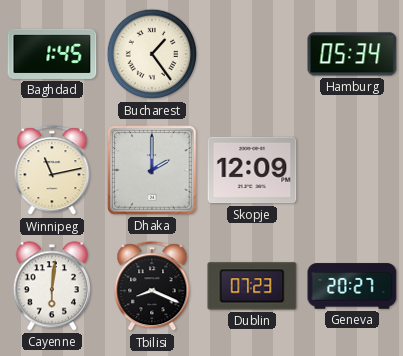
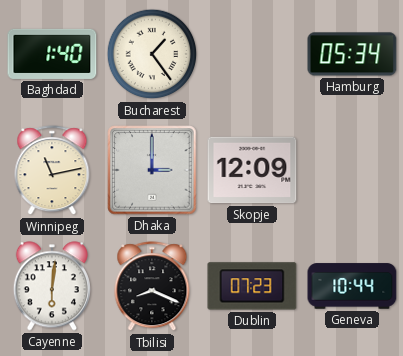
Baghdad: 1:45 -> 1:40 (52, 54)
Dhaka: 2:00 -> 3:00 (152, 170)
Geneva: 20:27 -> 10:44 (352, 286)
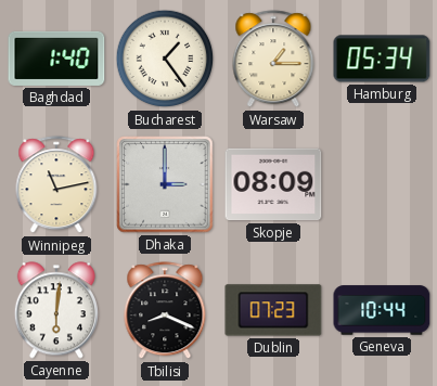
Warsaw: none -> 1:15 (273, 60)
Skopje: 12:09 -> 08:09 (273, 184)
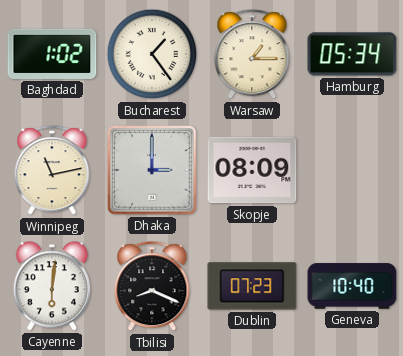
Baghdad: 1:40 -> 1:02 (52, 54)
Geneva: 10:44 -> 10:40 (352, 286)
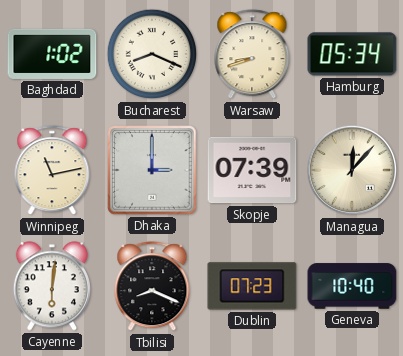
Bucharest: 1:24 -> 8:19 (152, 54)
Warsaw: 1:15 -> 8:42 (252, 55)
Skopje: 08:09 -> 07:39 (252, 170)
Managua: none -> 12:07 (352, 170)
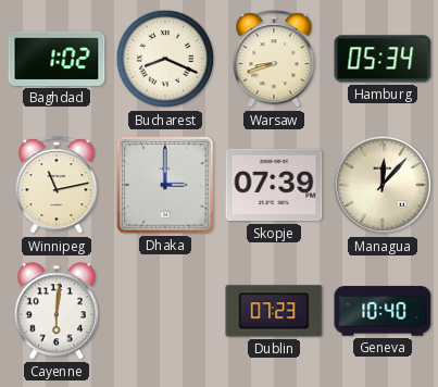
Tbilisi: 8:19 -> none (152, 287)
